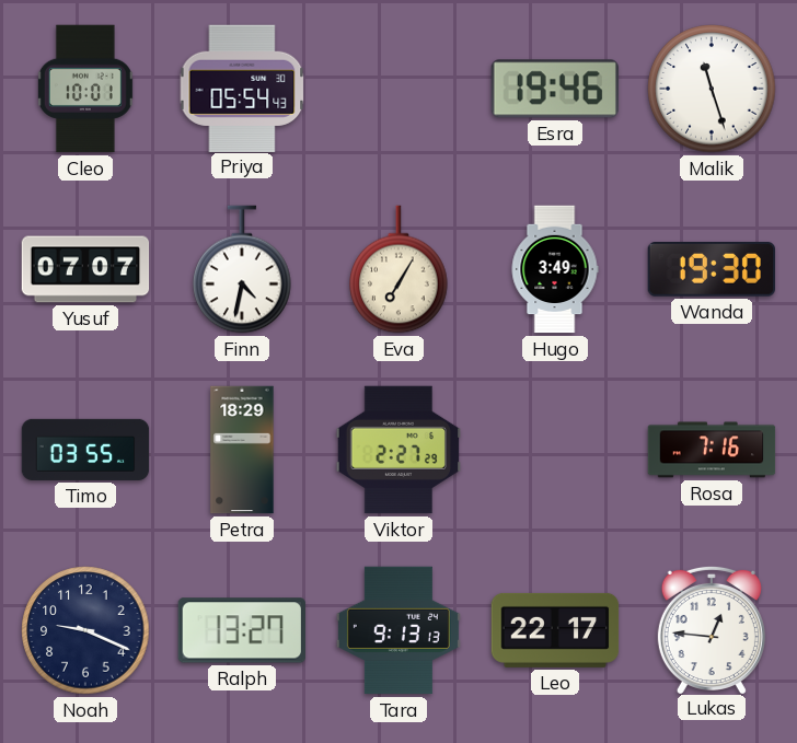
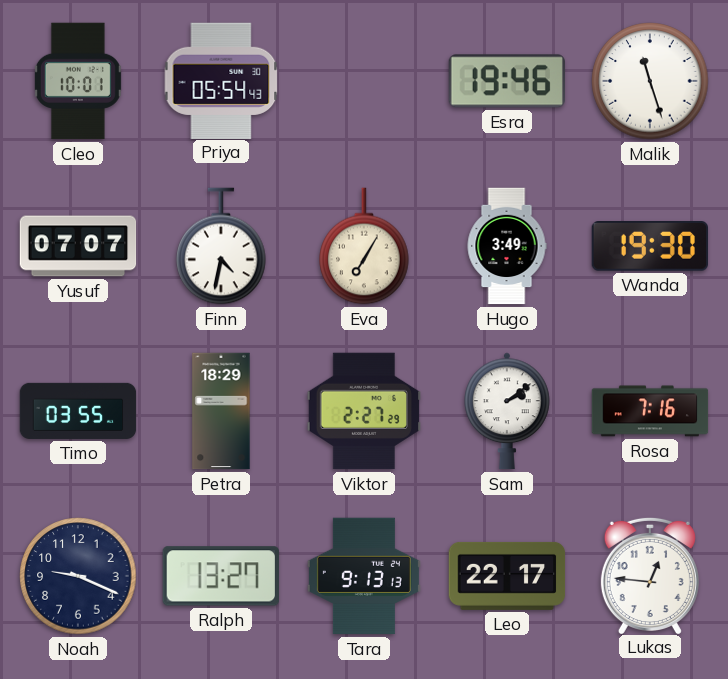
Sam: none -> 2:09 (508, 411)
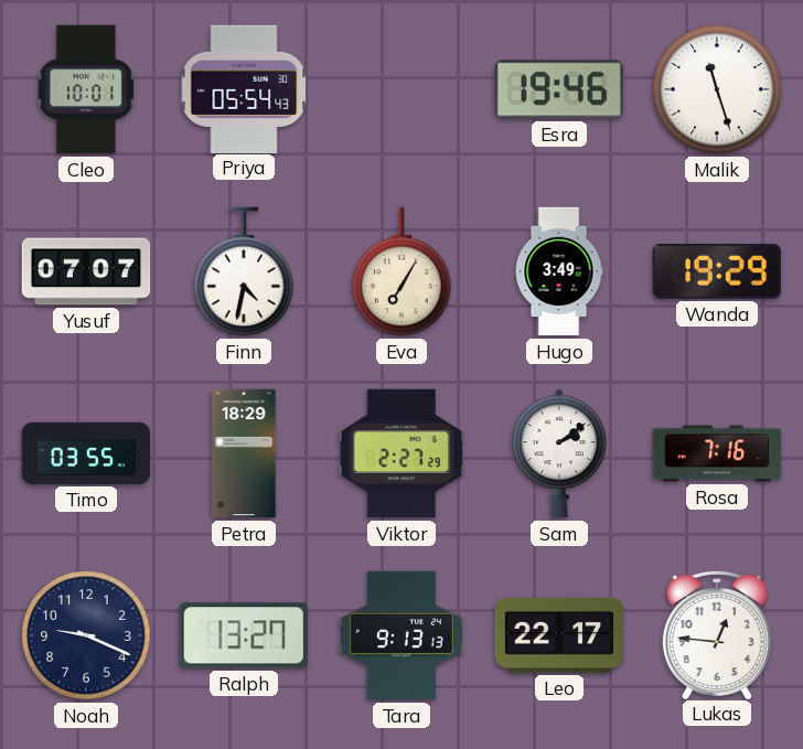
Wanda: 19:30 -> 19:29 (716, 271)
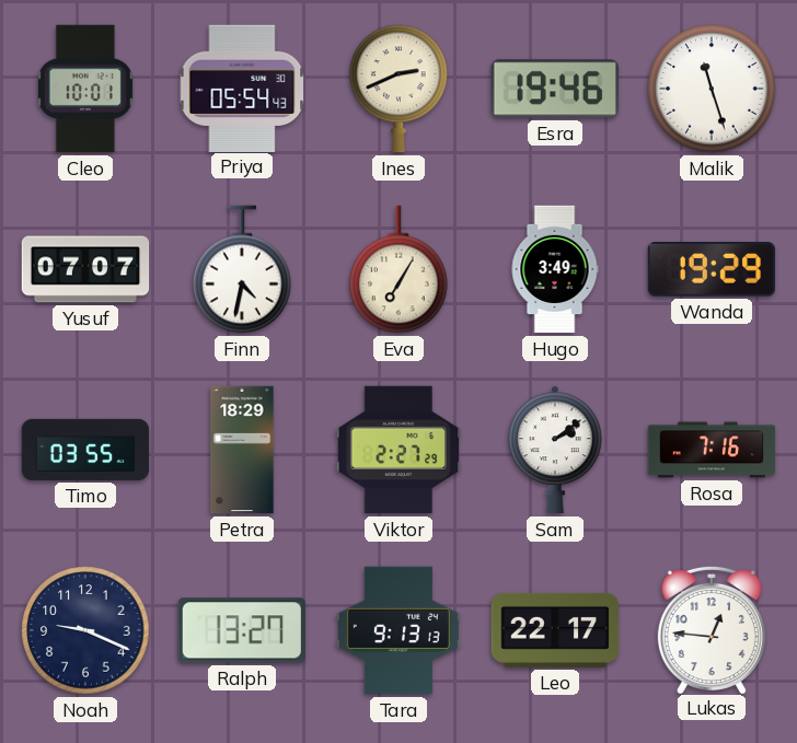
Ines: none -> 2:41 (399, 89)
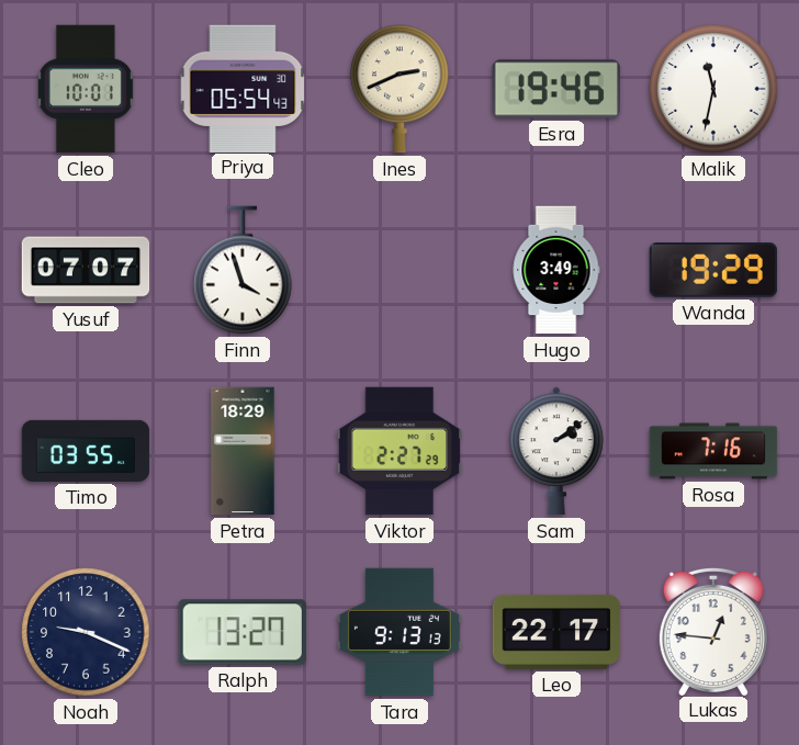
Malik: 11:27 -> 11:32 (713, 89)
Finn: 4:32 -> 3:57 (243, 270)
Eva: 7:05 -> none (399, 269)
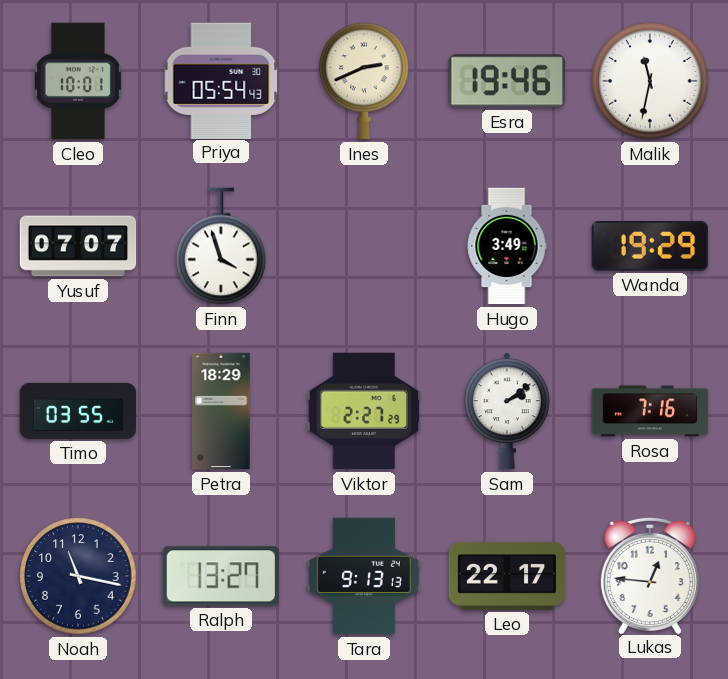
Noah: 9:19 -> 11:17 (78, 576)
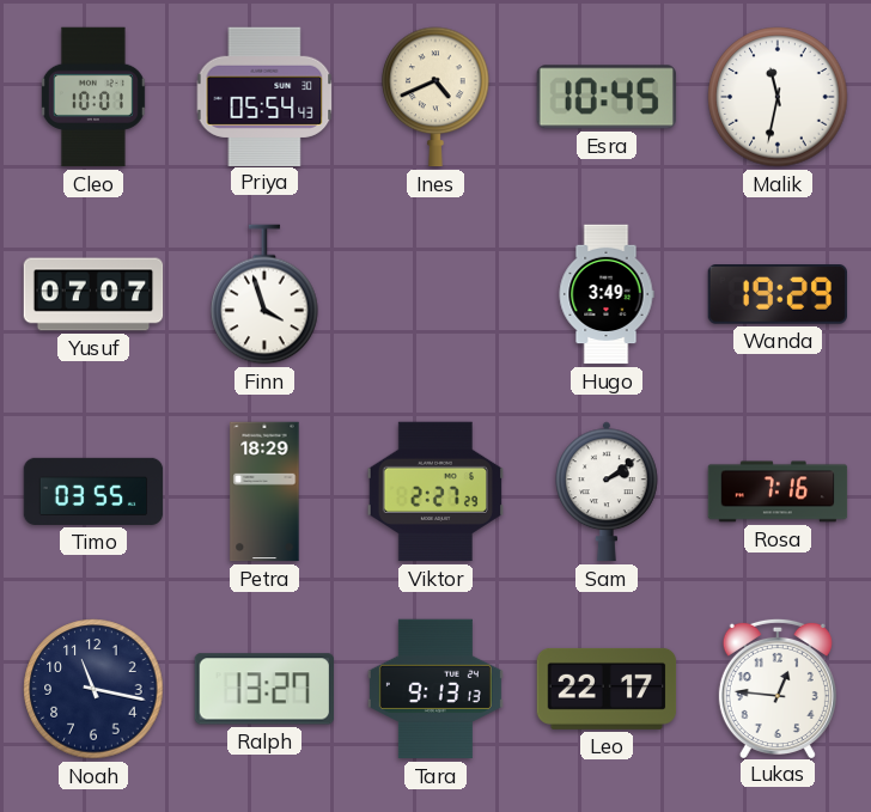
Ines: 2:41 -> 4:41 (435, 97)
Esra: 19:46 -> 10:45 (607, 97)
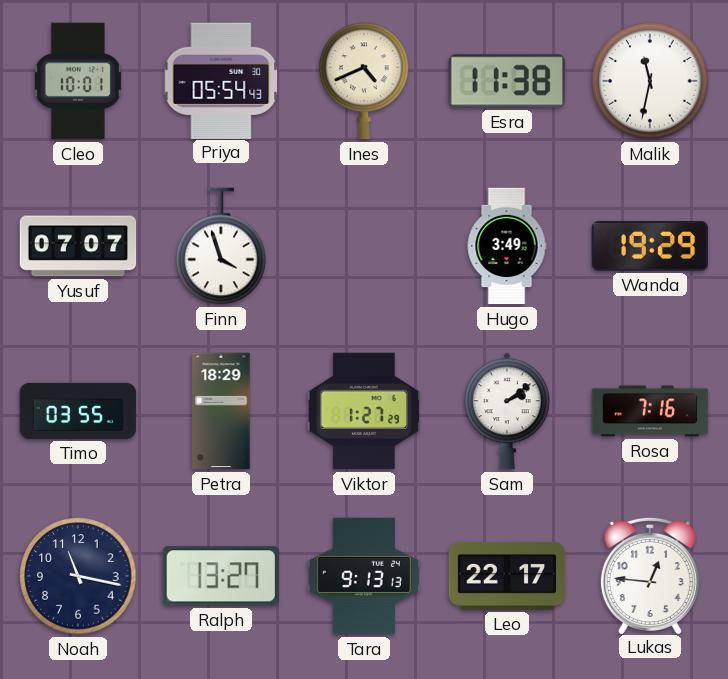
Esra: 10:45 -> 11:38 (507, 81)
Viktor: 2:27 -> 1:27 (363, 411)
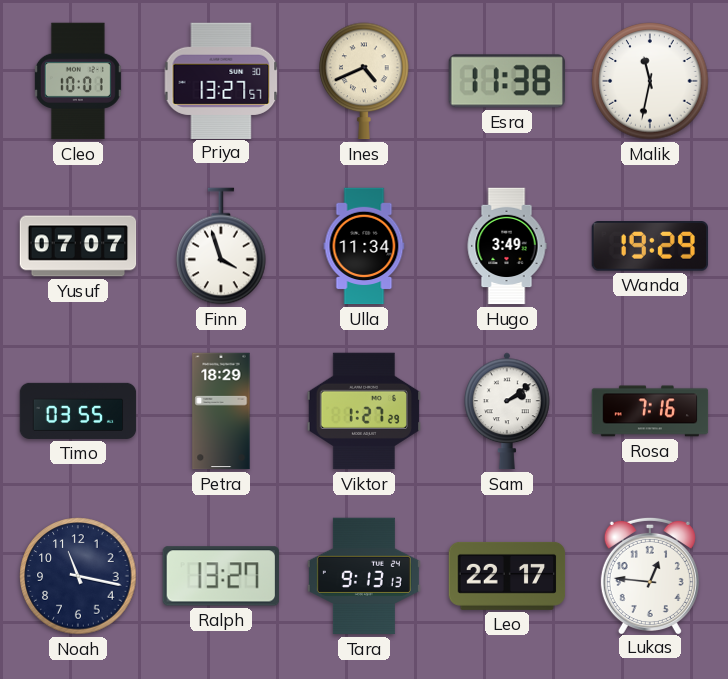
Priya: 05:54 -> 13:27 (221, 80)
Ulla: none -> 11:34 (364, 246)
